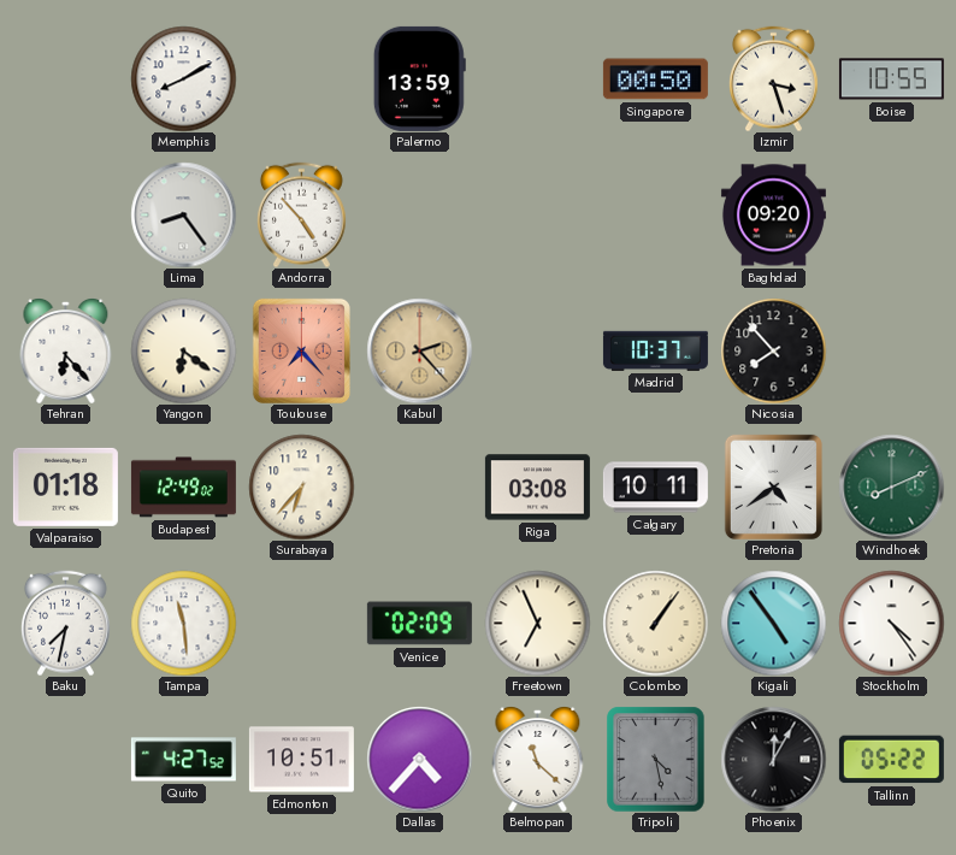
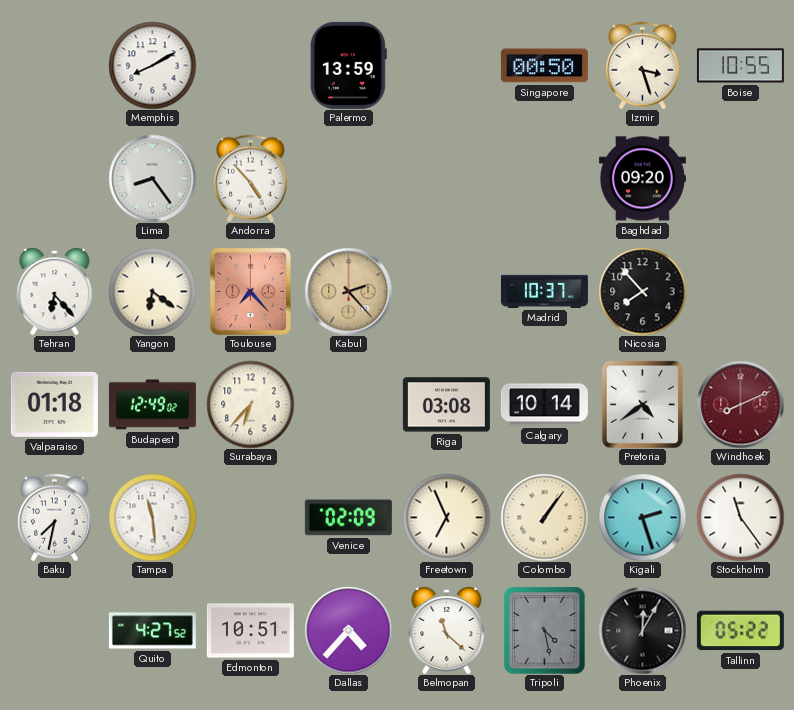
Calgary: 10:11 -> 10:14 (544, 405)
Windhoek dial: green -> burgundy (740, 404)
Kigali: 4:54 -> 2:27 (642, 517)
Stockholm: 4:24 -> 11:24 (740, 517)
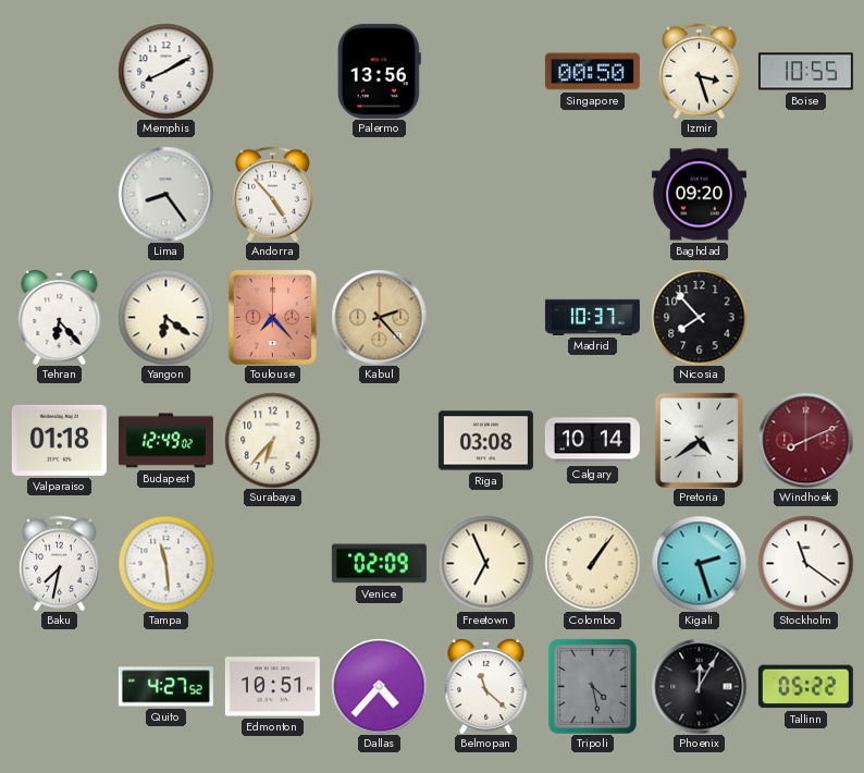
Palermo: 13:59 -> 13:56 (379, 71)
Stockholm: 11:24 -> 11:21 (805, 563)
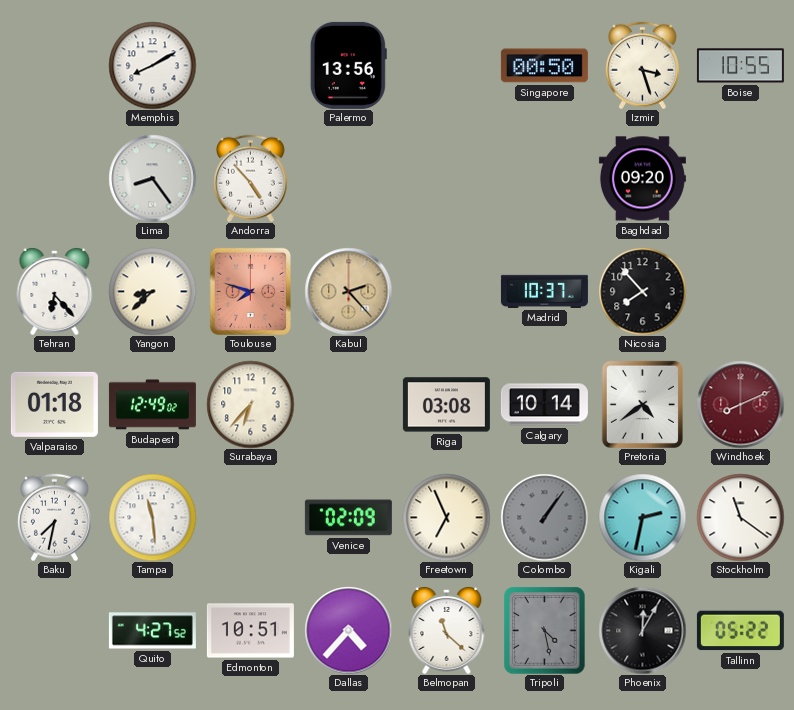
Yangon: 6:21 -> 8:38 (152, 291)
Toulouse: 7:23 -> 7:48 (250, 291)
Colombo dial: cream -> grey (544, 517)
Kigali: 2:27 -> 2:32 (642, 517)
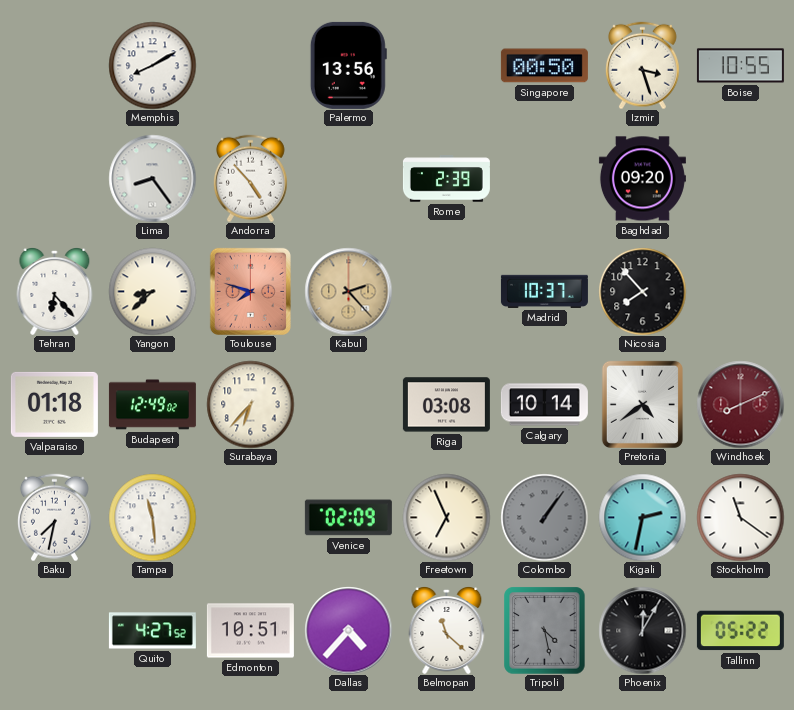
Rome: none -> 2:39 (446, 179)
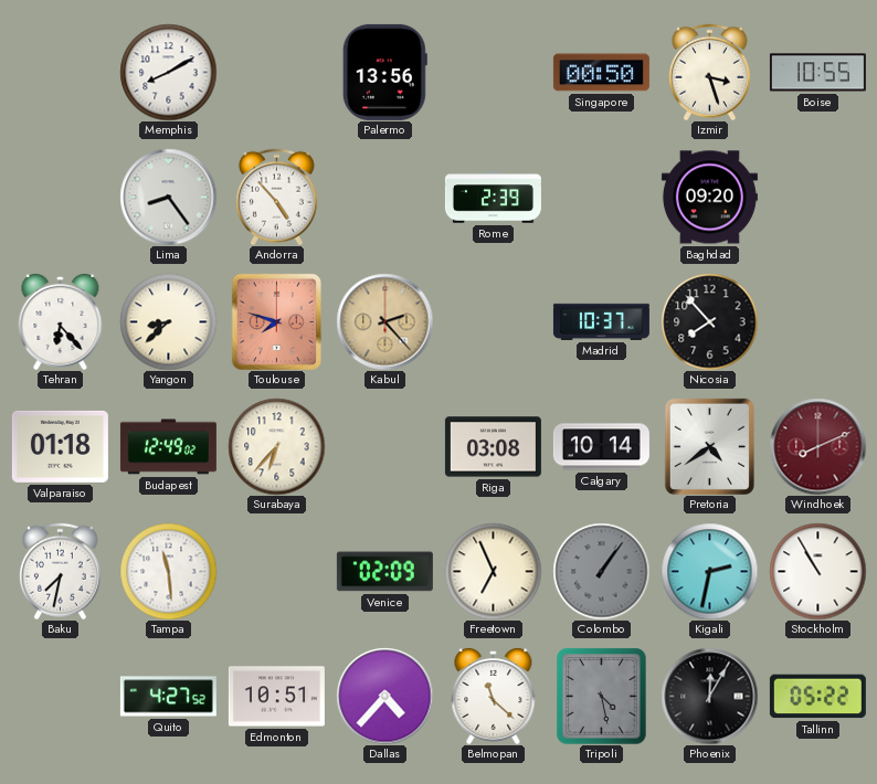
Stockholm: 11:21 -> 10:55 (817, 571)
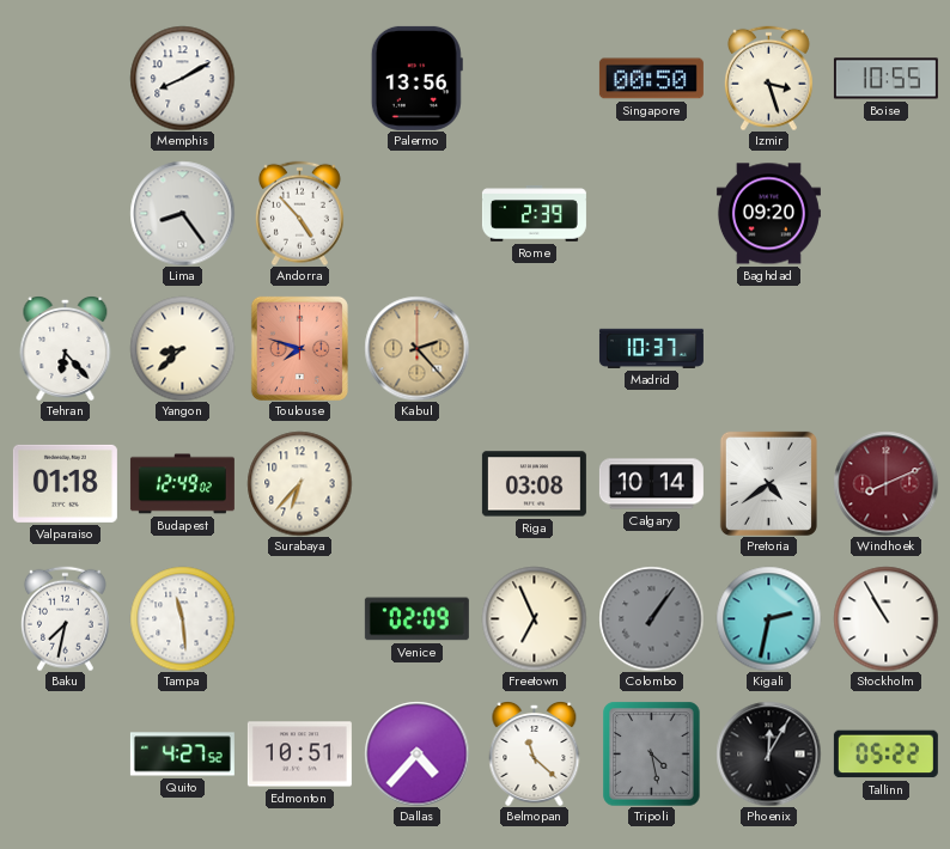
Nicosia: 7:53 -> none (709, 321)
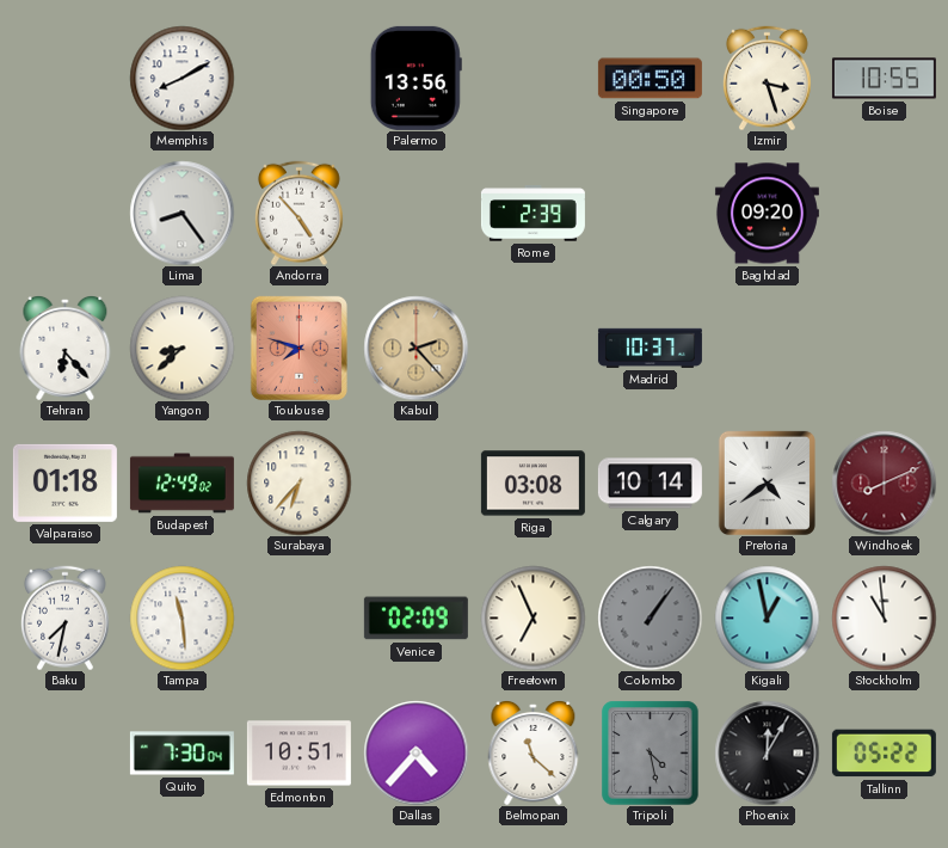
Kigali: 2:32 -> 12:58 (767, 617)
Stockholm: 10:55 -> 10:59 (884, 617)
Quito: 4:27 -> 7:30 (181, 754)
